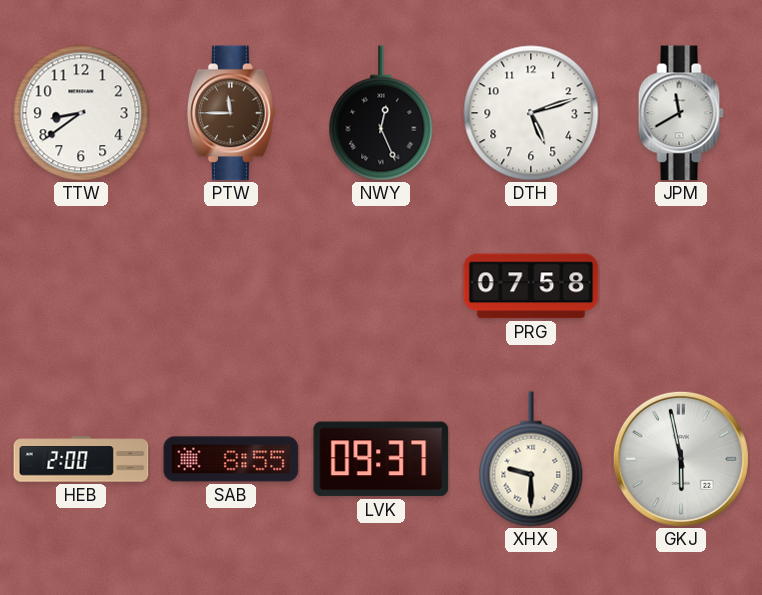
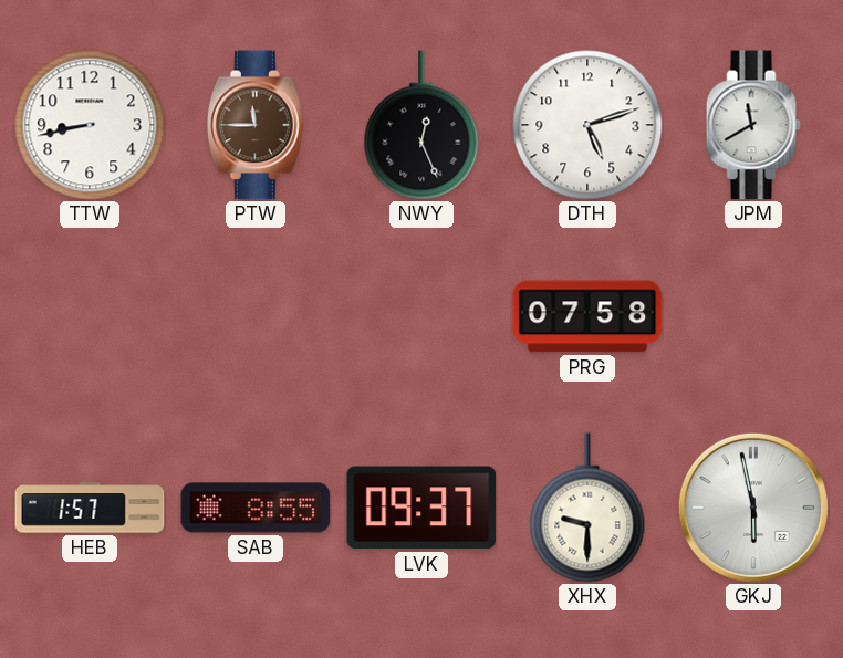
TTW: 8:39 -> 8:43 (90, 125)
HEB: 2:00 -> 1:57 (90, 508)
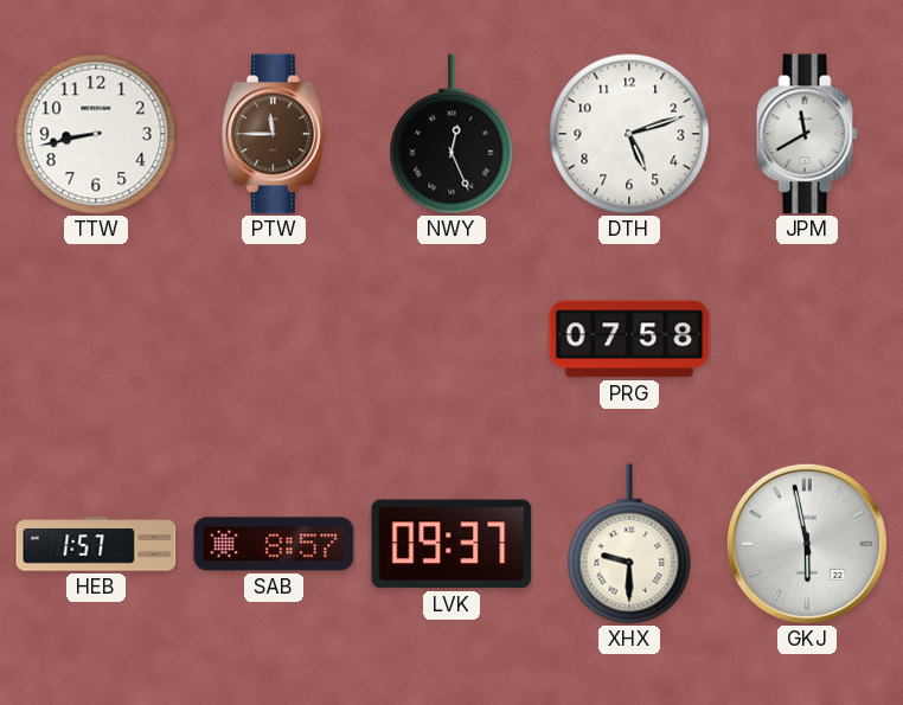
SAB: 8:55 -> 8:57 (274, 544)
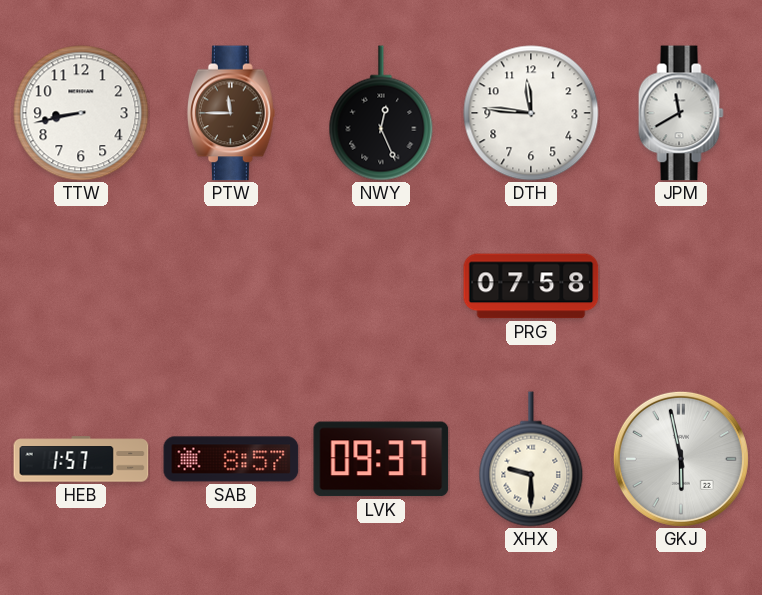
DTH: 5:12 -> 11:46 (531, 113)
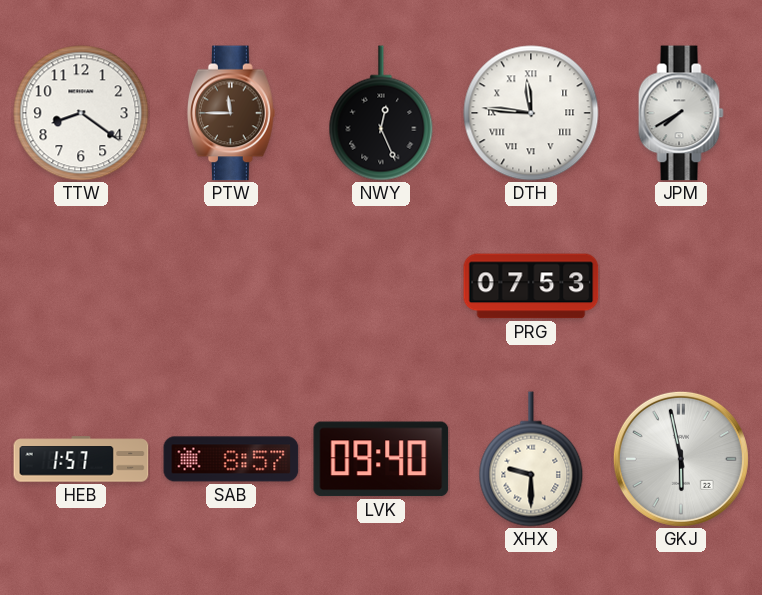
TTW: 8:43 -> 8:21 (81, 113)
DTH numerals: Arabic -> Roman (531, 113)
JPM: 11:40 -> 7:40 (681, 113)
PRG: 07:58 -> 07:53 (531, 286)
LVK: 09:37 -> 09:40 (381, 459)
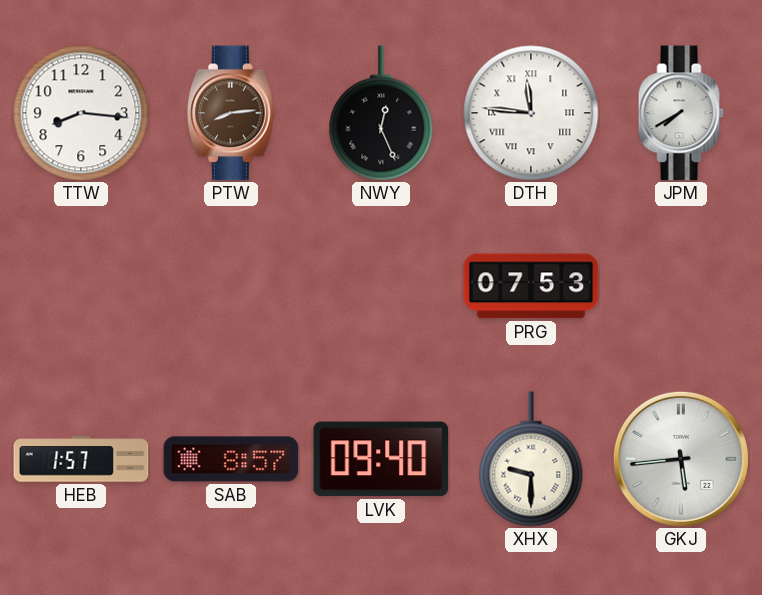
TTW: 8:21 -> 8:16 (81, 113)
PTW: 11:45 -> 8:14 (231, 113)
GKJ: 5:58 -> 5:44 (681, 459)
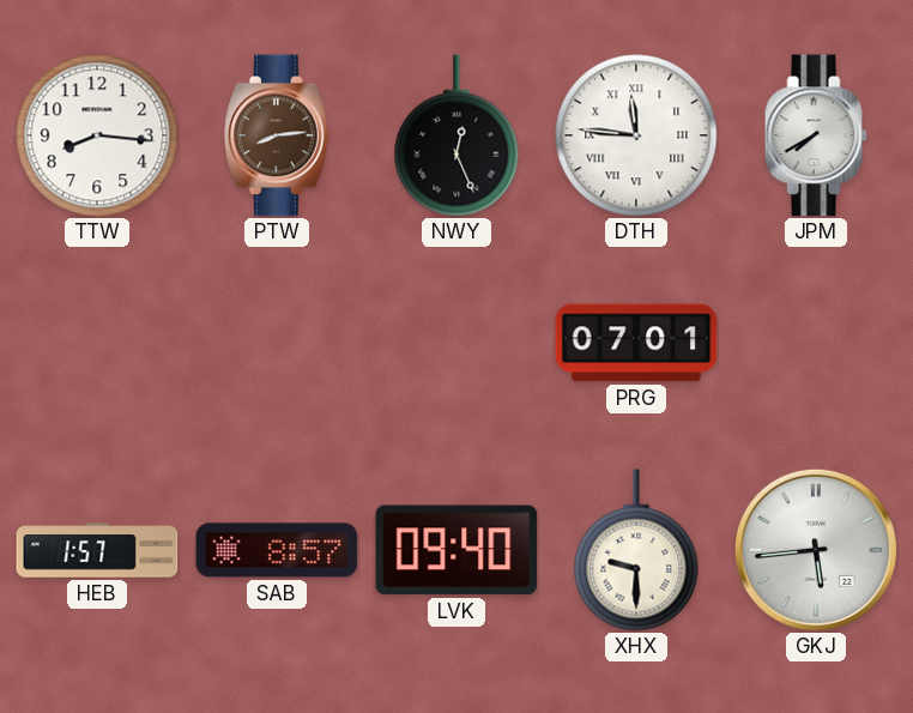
PRG: 07:53 -> 07:01 (636, 343)
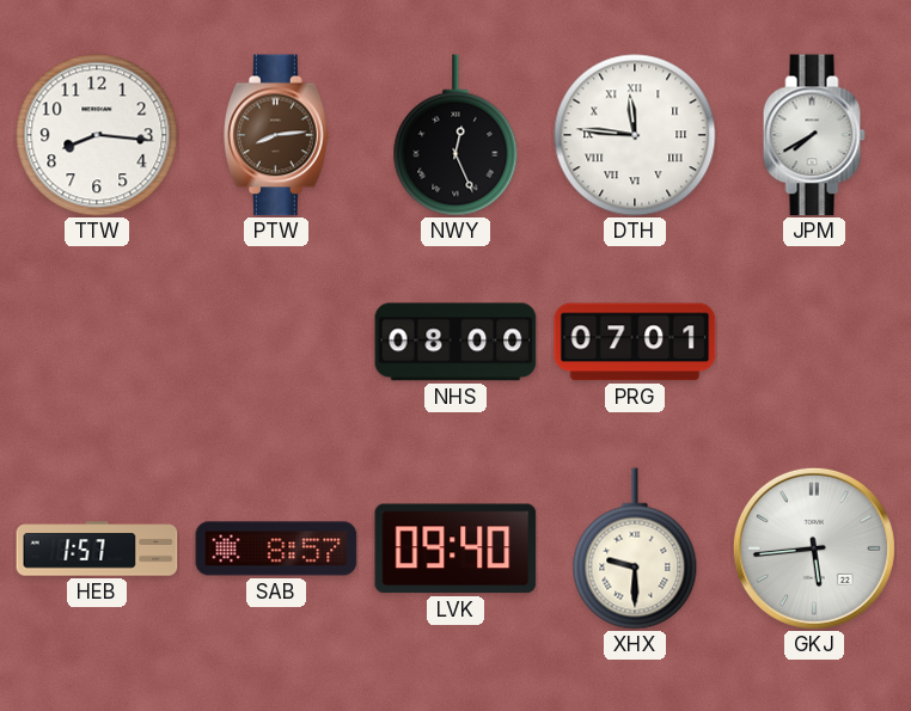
NHS: none -> 08:00 (455, 342)
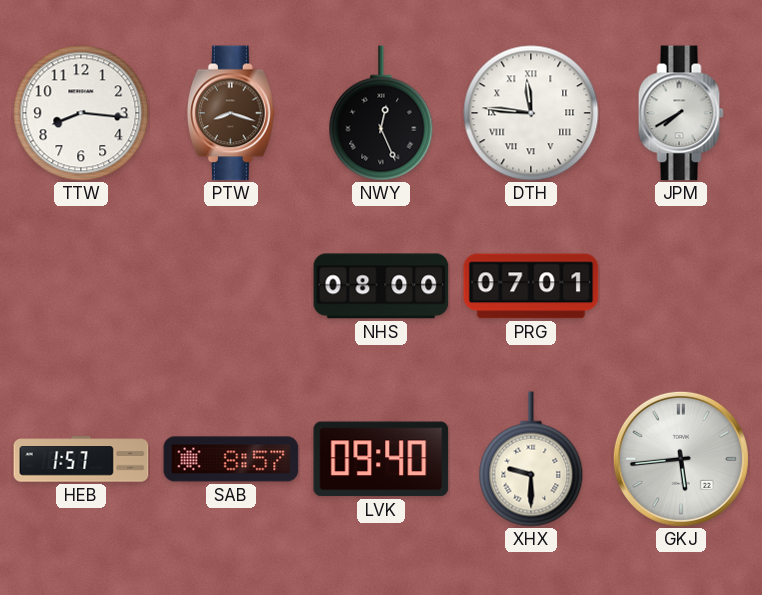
PTW: 8:14 -> 8:18 (231, 113)
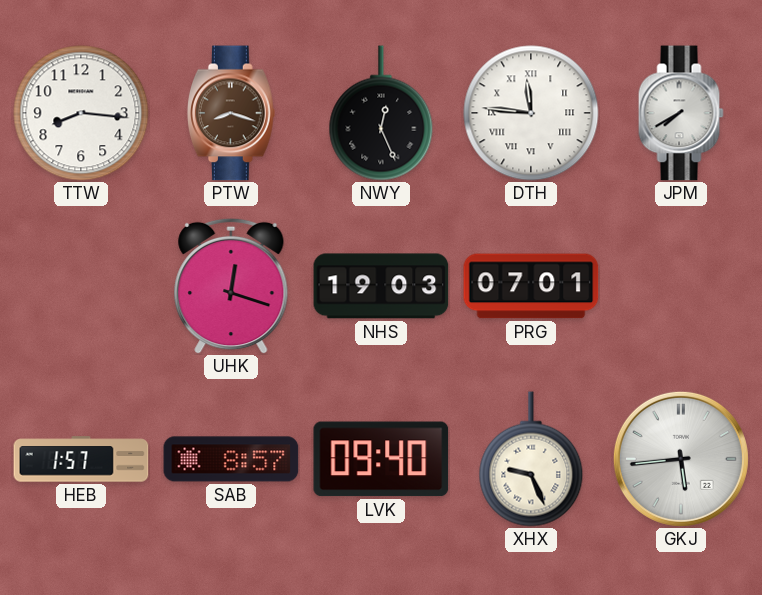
UHK: none -> 12:18 (231, 286)
NHS: 08:00 -> 19:03 (381, 286)
XHX: 9:30 -> 9:26 (531, 459)
